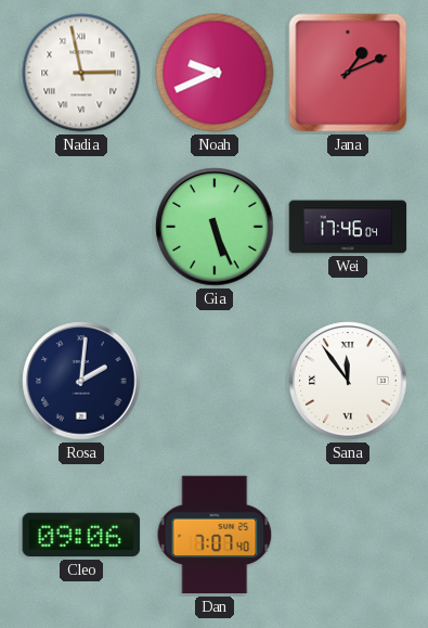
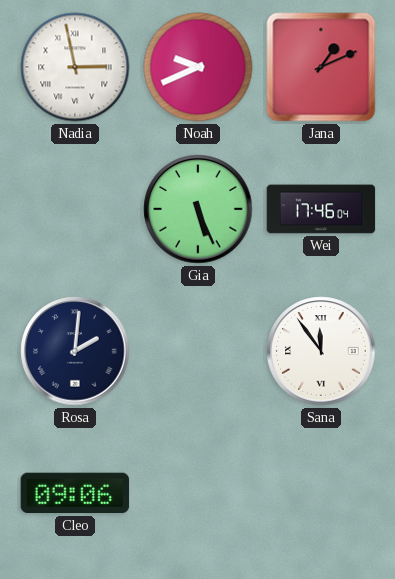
Dan: 7:07 -> none (215, 535)
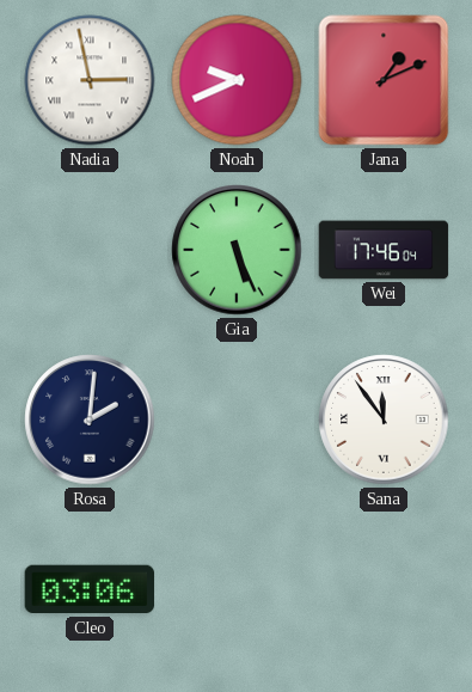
Cleo: 09:06 -> 03:06 (90, 589)
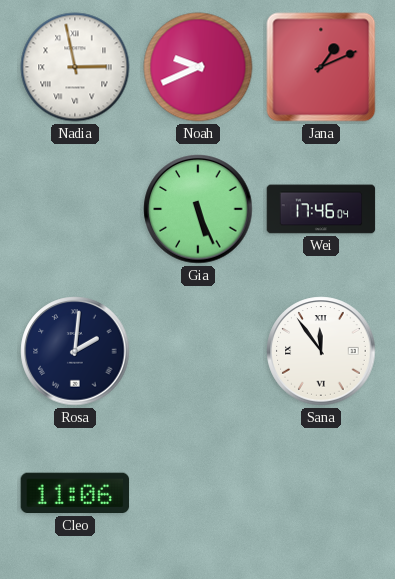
Cleo: 03:06 -> 11:06 (75, 493)
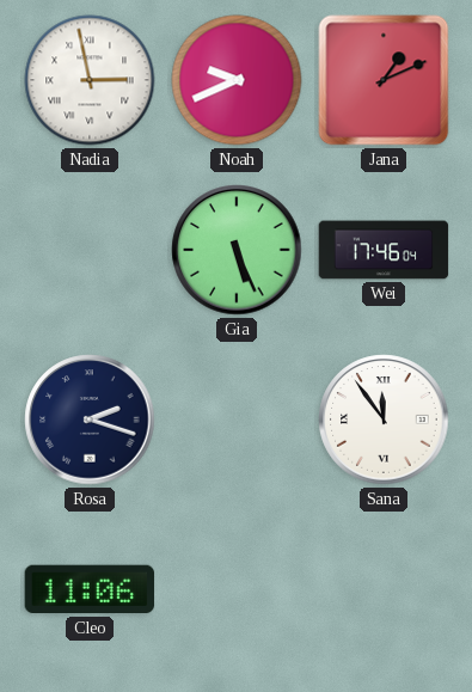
Rosa: 2:01 -> 2:18 (90, 420)
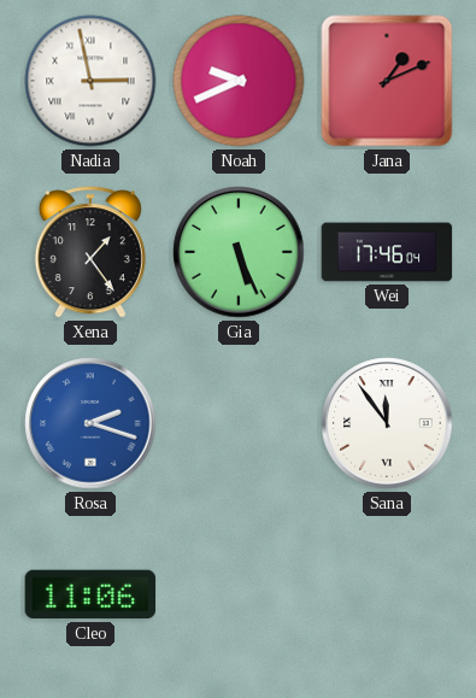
Xena: none -> 1:24 (90, 252)
Rosa dial: navy -> blue (90, 423)
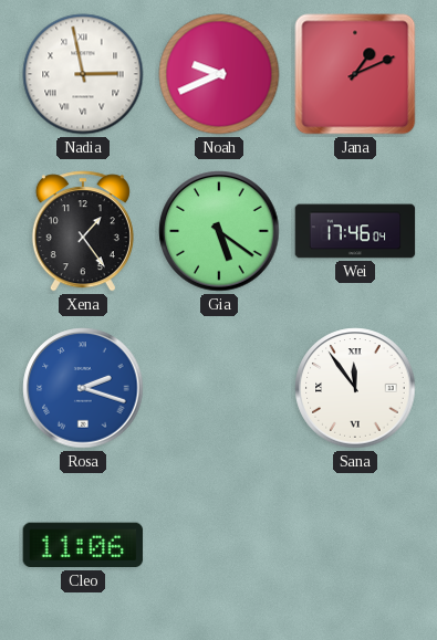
Gia: 5:26 -> 5:21 (219, 231)
